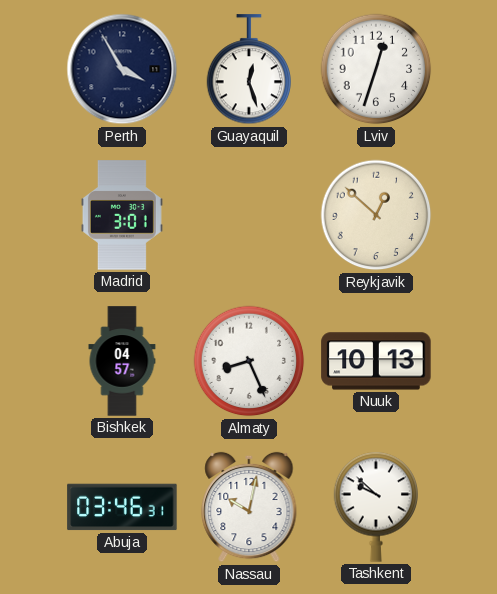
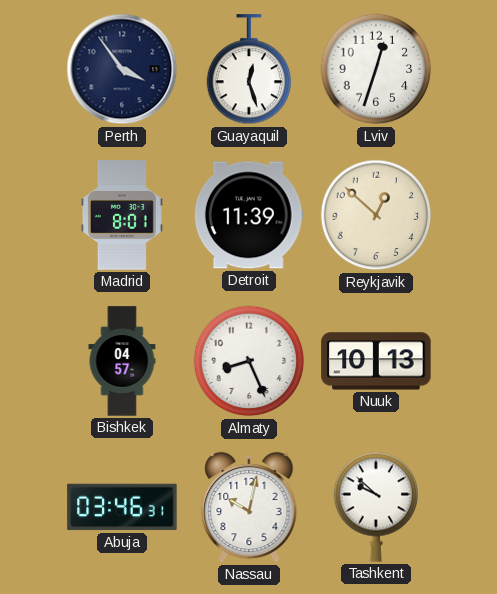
Perth: 3:55 -> 3:54 (122, 69)
Madrid: 3:01 -> 8:01 (122, 215)
Detroit: none -> 11:39 (249, 215)
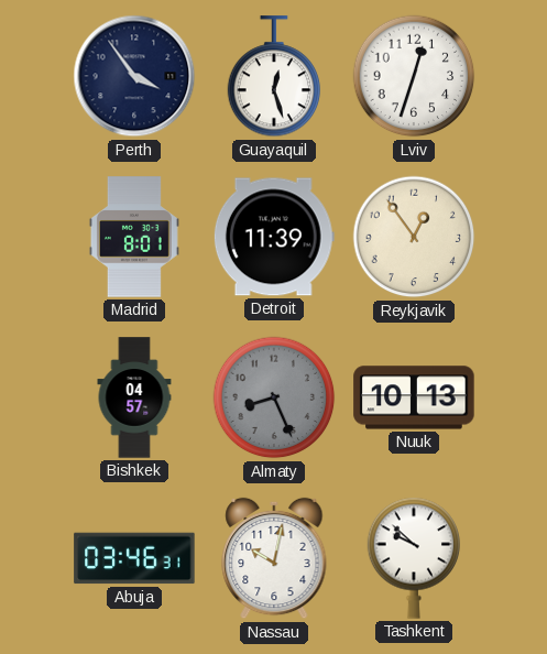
Reykjavik: 12:52 -> 12:54 (414, 237)
Almaty dial: white -> grey (274, 397)
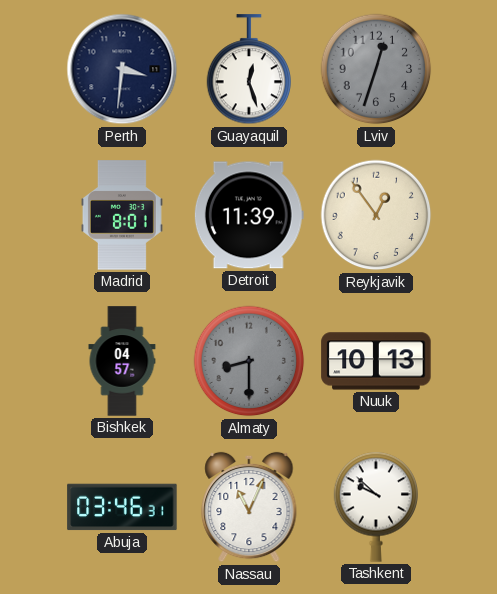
Perth: 3:54 -> 3:31 (122, 69)
Lviv dial: white -> grey (376, 69)
Almaty: 8:26 -> 8:30 (249, 361)
Nassau: 10:02 -> 11:04 (249, 507)
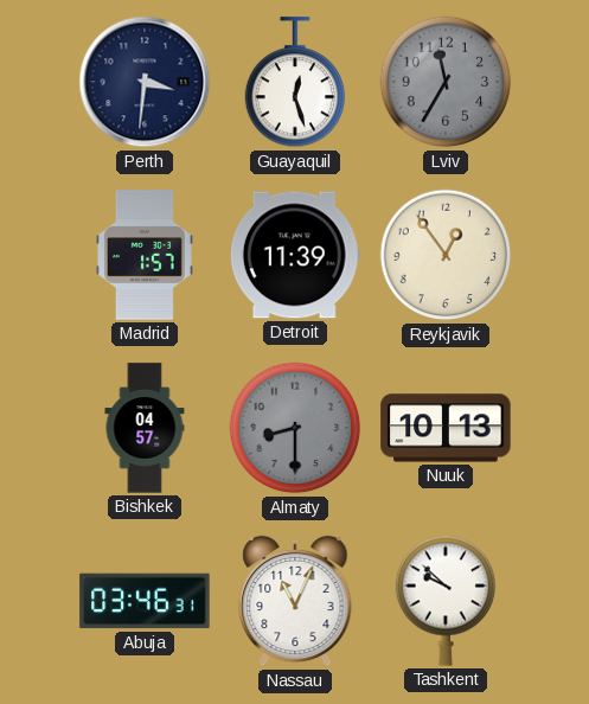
Lviv: 12:33 -> 11:35 (446, 82)
Madrid: 8:01 -> 1:57 (145, 255)
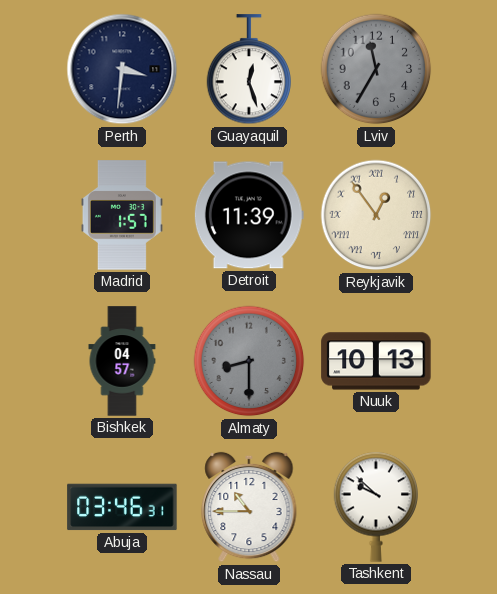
Reykjavik numerals: Arabic -> Roman (376, 215)
Nassau: 11:04 -> 10:45 (249, 507)
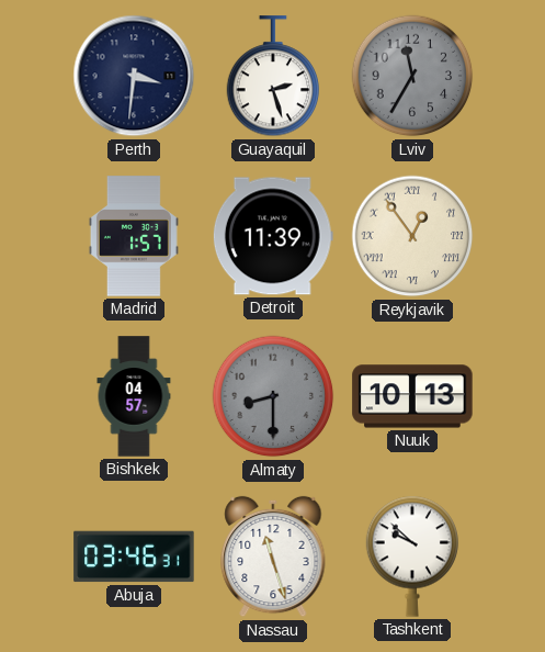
Guayaquil: 12:27 -> 2:27 (273, 77)
Nassau: 10:45 -> 11:27 (273, 557)
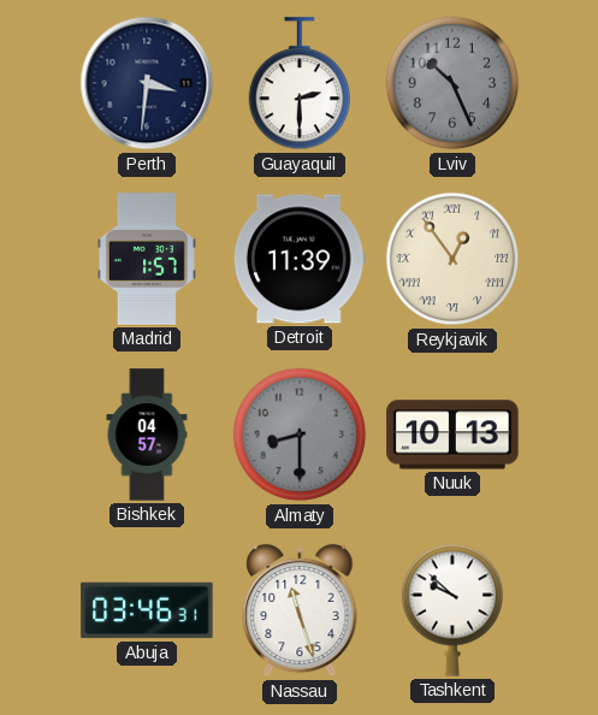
Guayaquil: 2:27 -> 2:30 (300, 84)
Lviv: 11:35 -> 10:26 (452, 83)
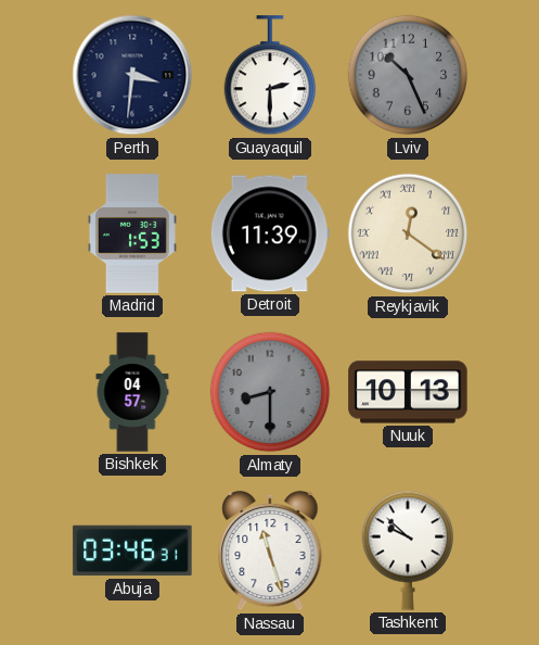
Madrid: 1:57 -> 1:53 (132, 233)
Reykjavik: 12:54 -> 12:21 (408, 233)
